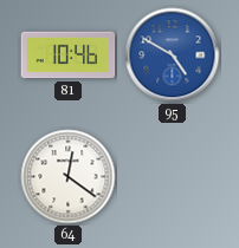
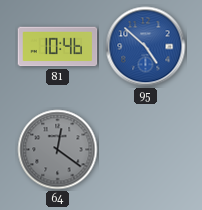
95: 4:50 -> 4:52 (146, 47)
64 dial: white -> grey (58, 150)
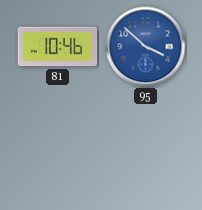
95: 4:52 -> 3:52 (146, 47)
64: 12:21 -> none (58, 150)
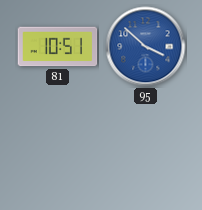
81: 10:46 -> 10:51 (58, 47)
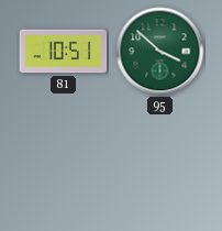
95 dial: blue -> green (160, 52)
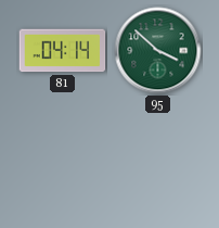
81: 10:51 -> 04:14 (63, 51)
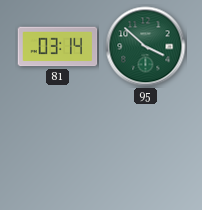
81: 04:14 -> 03:14 (58, 47)
